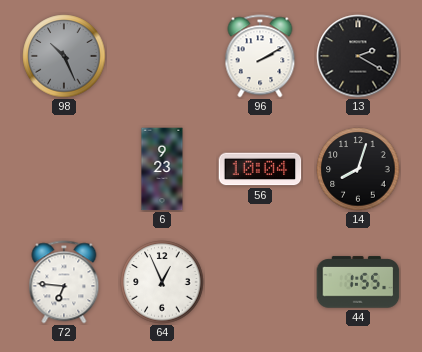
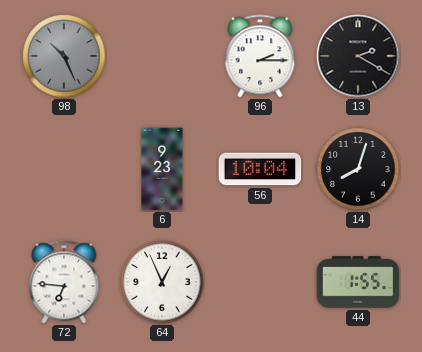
96: 2:10 -> 2:15 (260, 56)
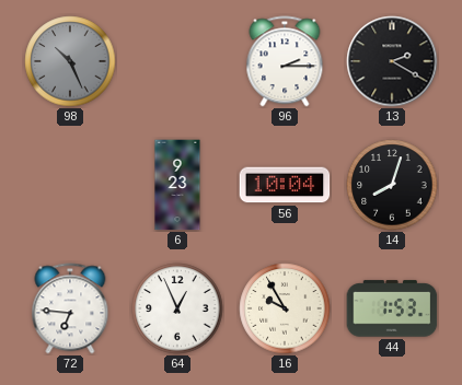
16: none -> 9:55 (285, 308)
44: 1:55 -> 1:53 (392, 308)
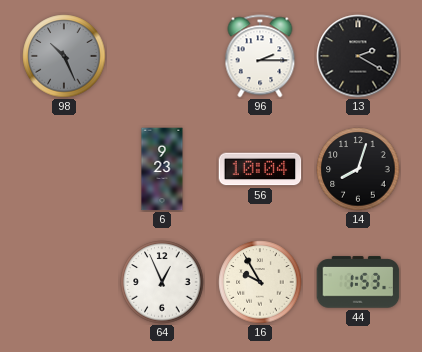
72: 6:46 -> none (70, 308)
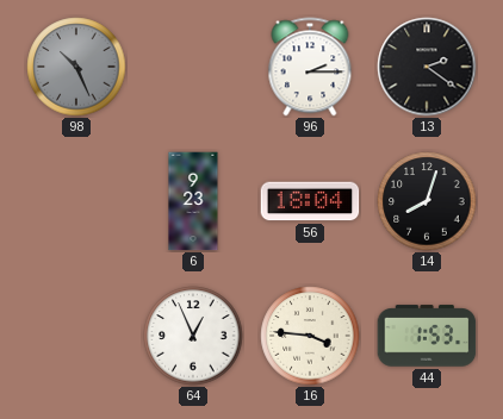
13: 2:20 -> 2:21 (427, 67)
56: 10:04 -> 18:04 (310, 201)
16: 9:55 -> 3:46 (310, 336)
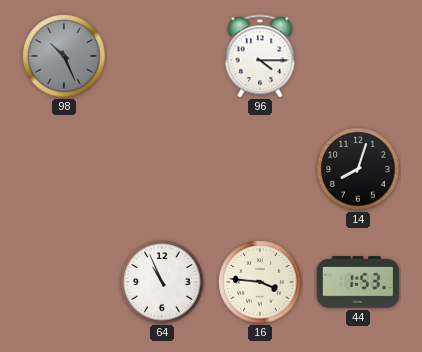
96: 2:15 -> 4:15 (260, 56)
13: 2:21 -> none (427, 67)
6: 9:23 -> none (193, 201)
56: 18:04 -> none (310, 201)
64: 12:56 -> 10:56 (162, 282)
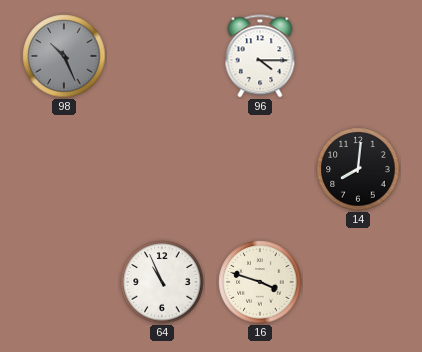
14: 8:03 -> 8:01 (358, 169)
16: 3:46 -> 3:48 (260, 282)
44: 1:53 -> none (358, 282)
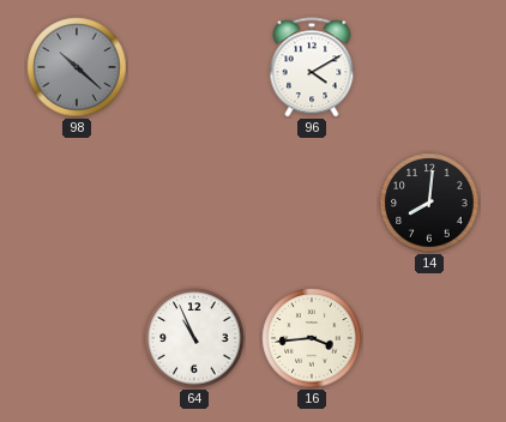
98: 10:26 -> 10:22 (77, 67)
96: 4:15 -> 4:10 (312, 67)
16: 3:48 -> 3:44 (312, 338)
